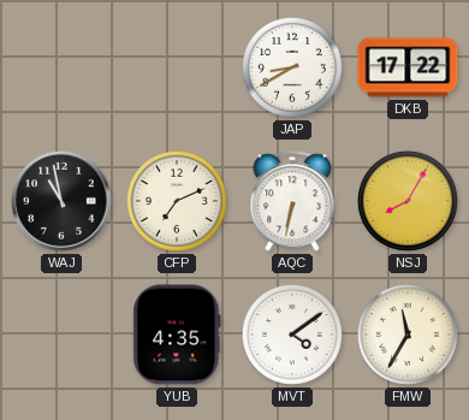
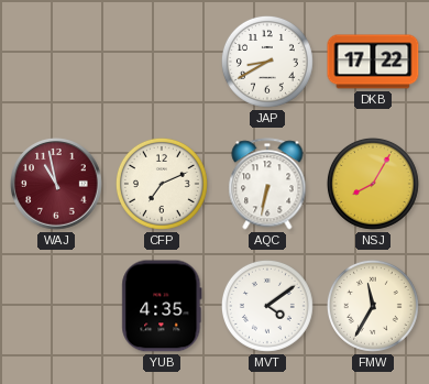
WAJ dial: black -> burgundy (56, 184)
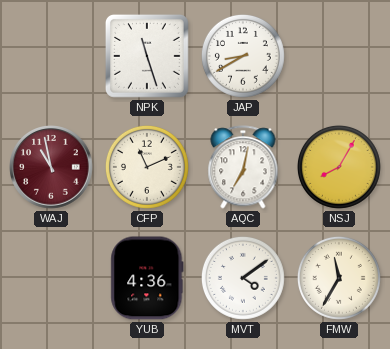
NPK: none -> 11:27 (147, 56)
DKB: 17:22 -> none (373, 62)
CFP: 7:11 -> 11:11 (147, 167)
AQC: 6:32 -> 7:02 (243, 167)
YUB: 4:35 -> 4:36 (147, 278)
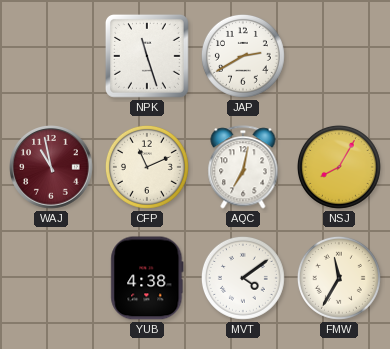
JAP: 8:40 -> 2:40 (243, 56)
YUB: 4:36 -> 4:38 (147, 278)
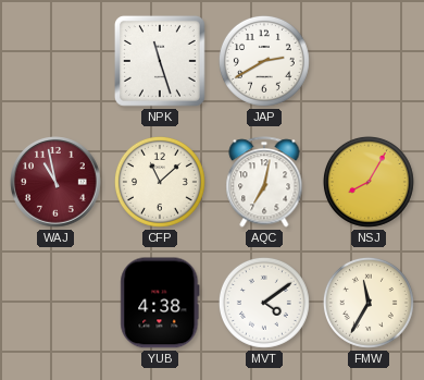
CFP: 11:11 -> 11:08 (160, 182)
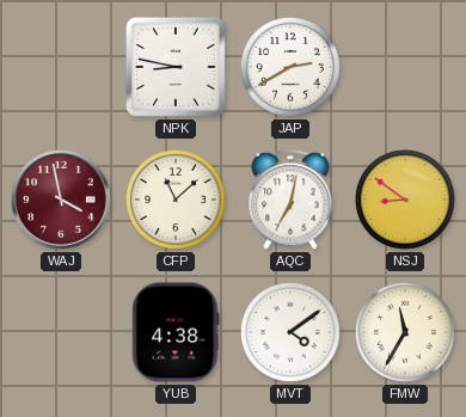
NPK: 11:27 -> 8:47 (176, 67)
WAJ: 10:58 -> 3:58 (61, 200)
NSJ: 8:05 -> 8:51 (405, 200)
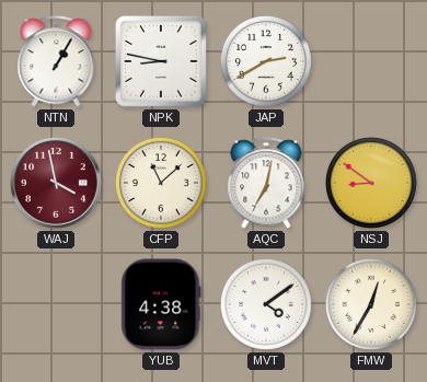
NTN: none -> 1:05 (56, 61)
FMW: 11:35 -> 12:35 (371, 304)
